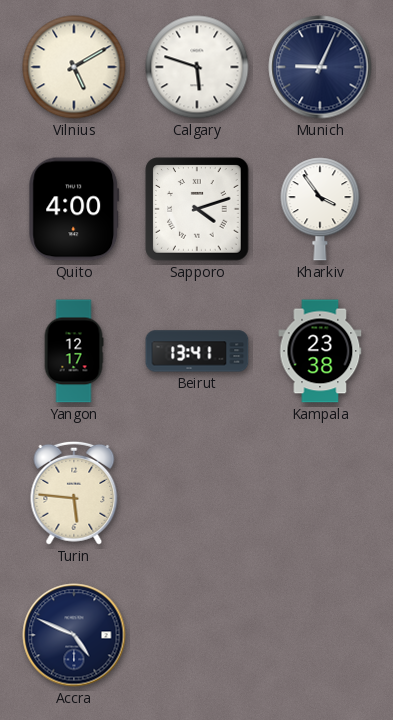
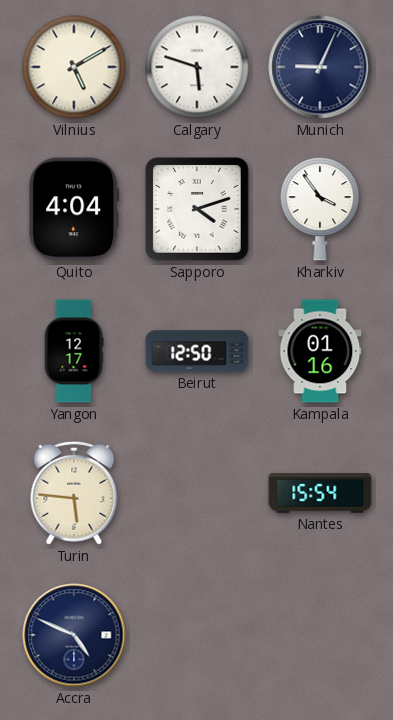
Quito: 4:00 -> 4:04 (74, 209)
Beirut: 13:41 -> 12:50 (197, 351)
Kampala: 23:38 -> 01:16 (320, 351)
Nantes: none -> 15:54 (320, 493)
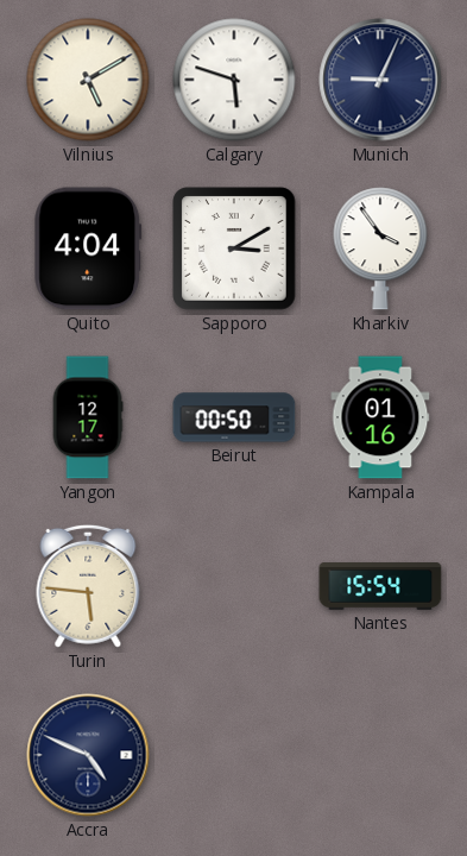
Sapporo: 4:12 -> 3:10 (234, 248)
Beirut: 12:50 -> 00:50 (234, 417)
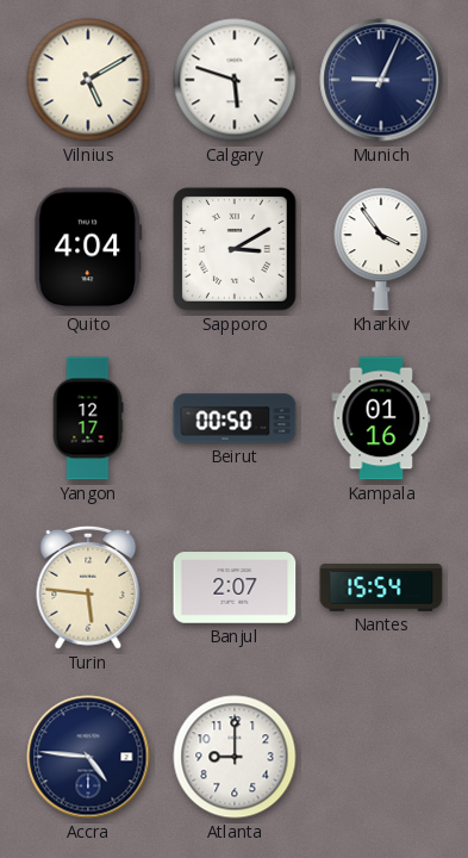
Banjul: none -> 2:07 (235, 587)
Accra: 4:49 -> 4:46 (88, 757)
Atlanta: none -> 9:00 (235, 757)
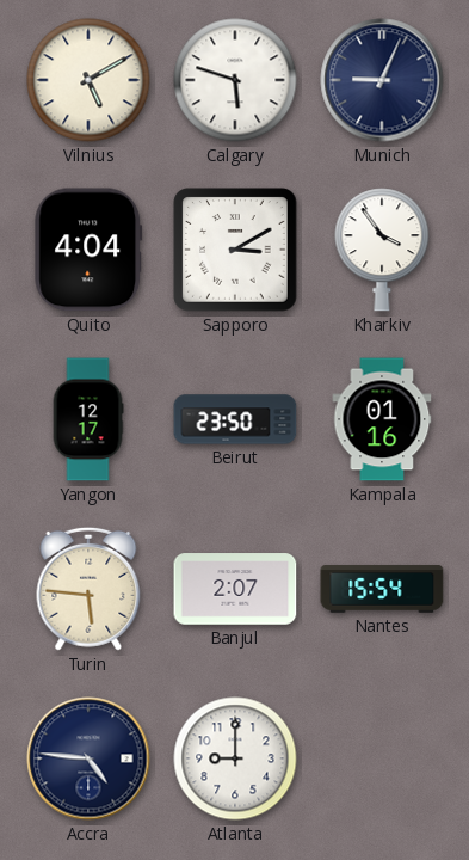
Beirut: 00:50 -> 23:50 (235, 419)
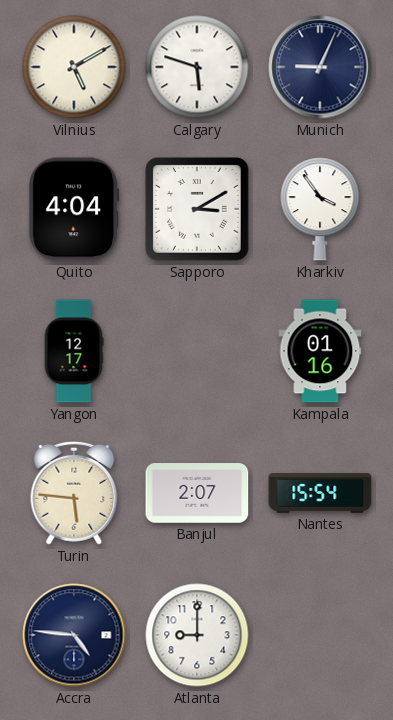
Beirut: 23:50 -> none (235, 419)
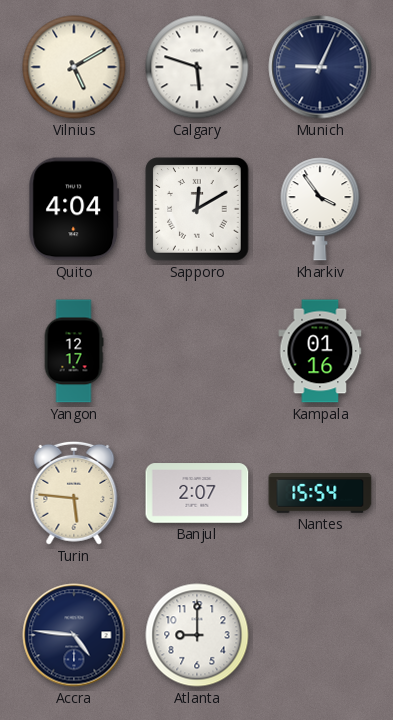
Sapporo: 3:10 -> 12:10 (197, 209)
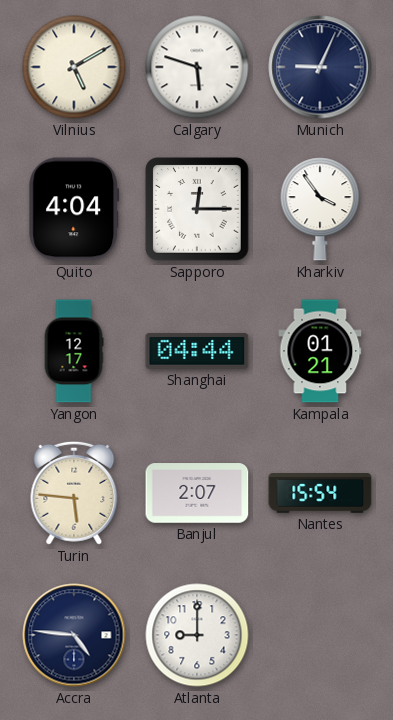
Sapporo: 12:10 -> 12:15 (197, 209)
Shanghai: none -> 04:44 (197, 351)
Kampala: 01:16 -> 01:21 (320, 351)
